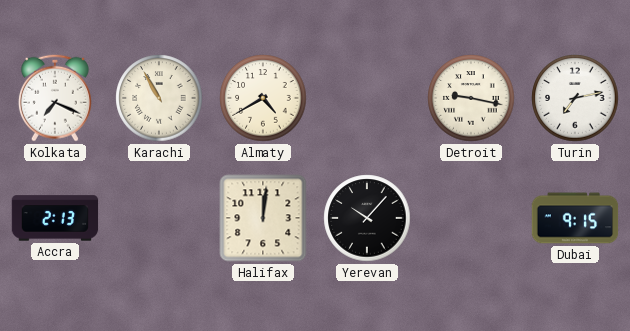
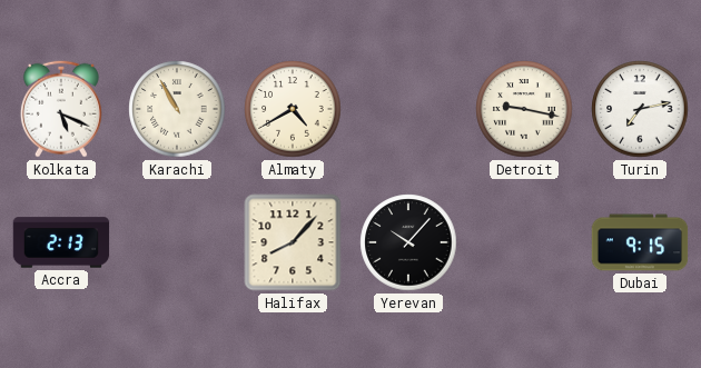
Kolkata: 7:19 -> 5:19 (61, 109)
Halifax: 12:01 -> 8:07 (293, 242)
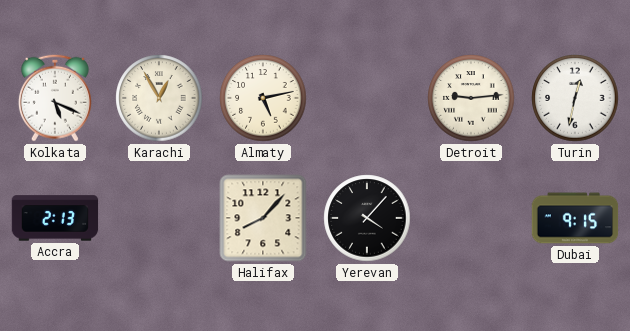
Karachi: 10:55 -> 12:55 (159, 98)
Almaty: 4:40 -> 5:13 (263, 98)
Detroit: 9:17 -> 9:14 (471, 98)
Turin: 7:13 -> 12:32 (575, 98)
Yerevan: 10:07 -> 4:07 (367, 218)
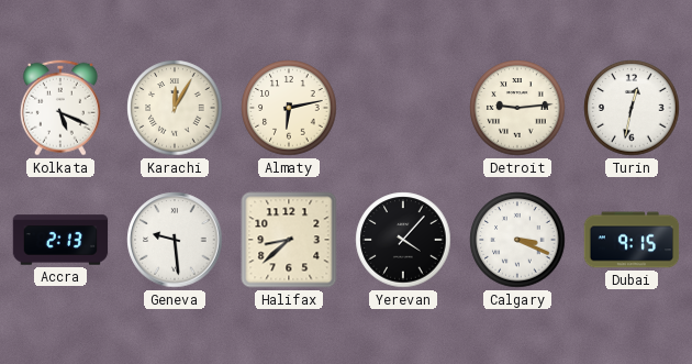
Karachi: 12:55 -> 12:05 (175, 108)
Almaty: 5:13 -> 6:13 (289, 108)
Geneva: none -> 9:29 (175, 240)
Halifax: 8:07 -> 8:38 (289, 240)
Calgary: none -> 3:19 (517, 240)
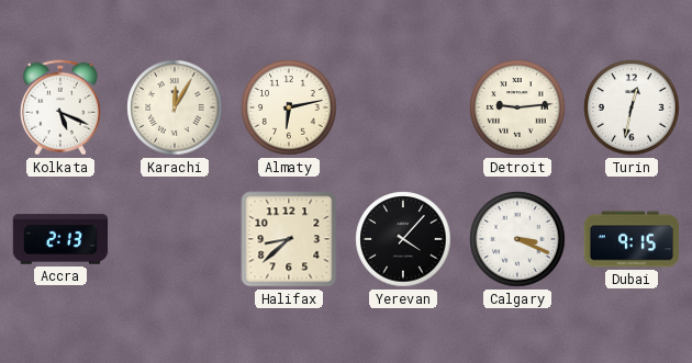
Geneva: 9:29 -> none (175, 240)
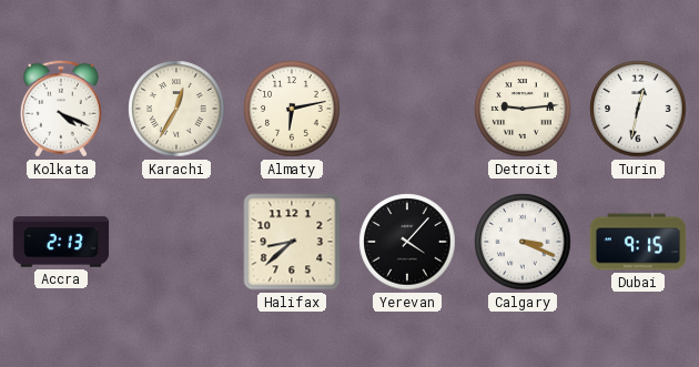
Kolkata: 5:19 -> 4:19 (61, 109)
Karachi: 12:05 -> 12:35 (176, 109)
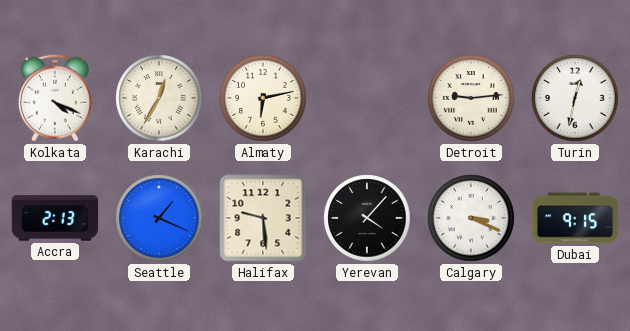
Seattle: none -> 1:19 (159, 218)
Halifax: 8:38 -> 9:29 (263, 218)
